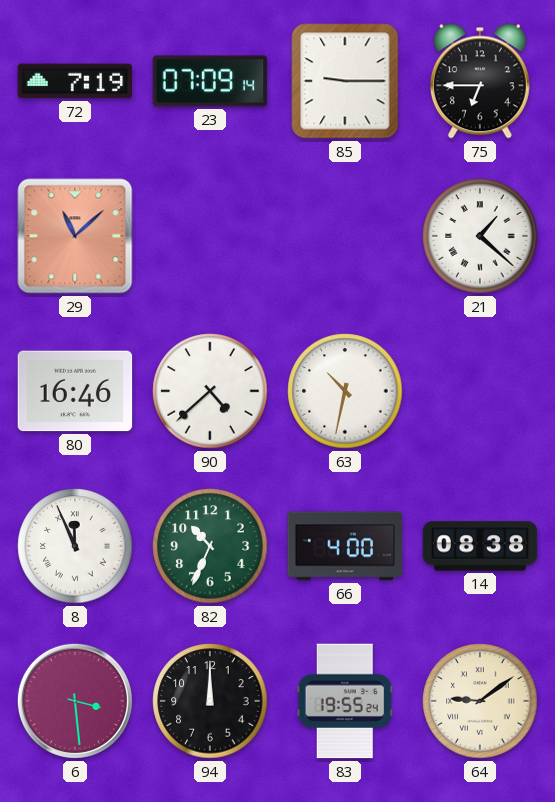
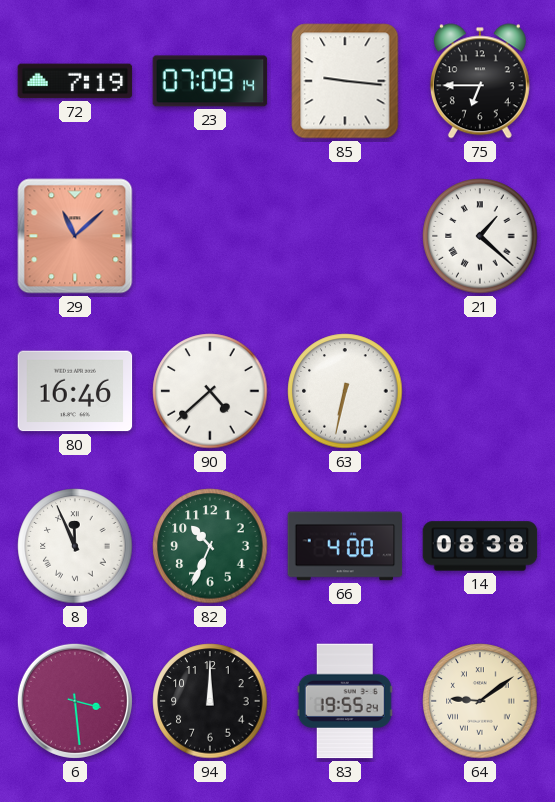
85: 9:15 -> 9:16 (345, 81)
63: 10:32 -> 6:32 (345, 391)
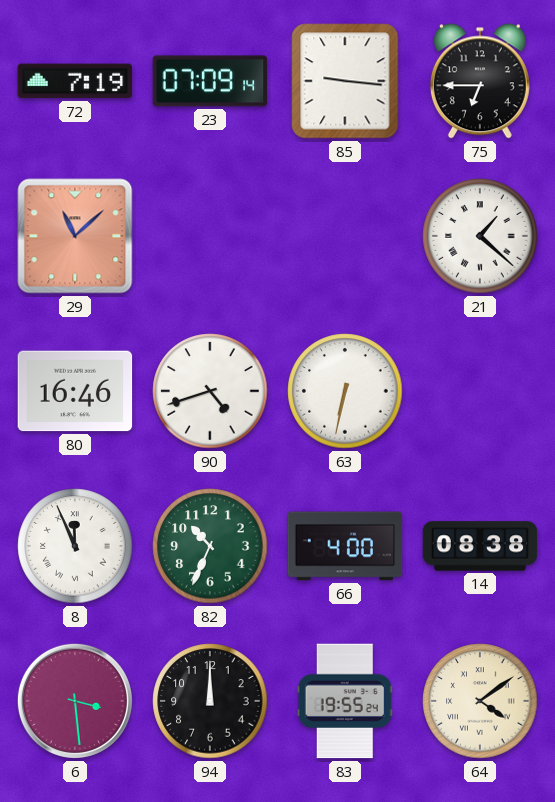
90: 4:38 -> 4:42 (210, 391)
64: 9:09 -> 4:09 (480, 701)
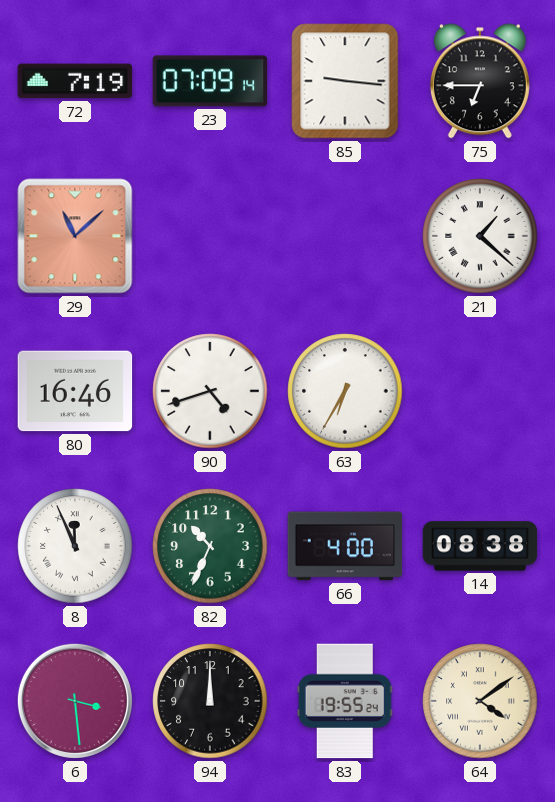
63: 6:32 -> 6:35 (345, 391)
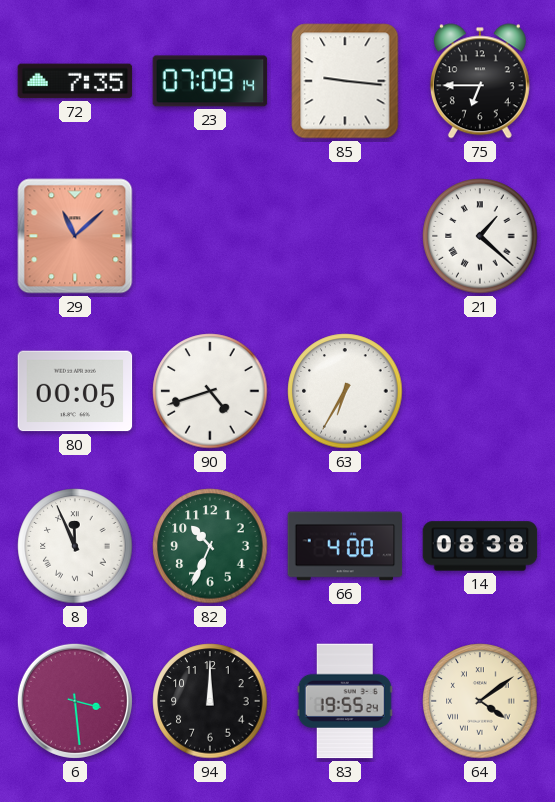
72: 7:19 -> 7:35 (75, 81)
80: 16:46 -> 00:05 (75, 391)
